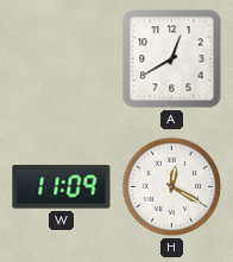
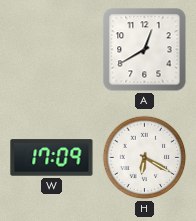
W: 11:09 -> 17:09 (52, 158)
H: 12:20 -> 6:20 (145, 158)
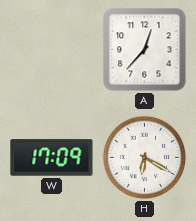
A: 12:40 -> 12:37 (145, 50)
